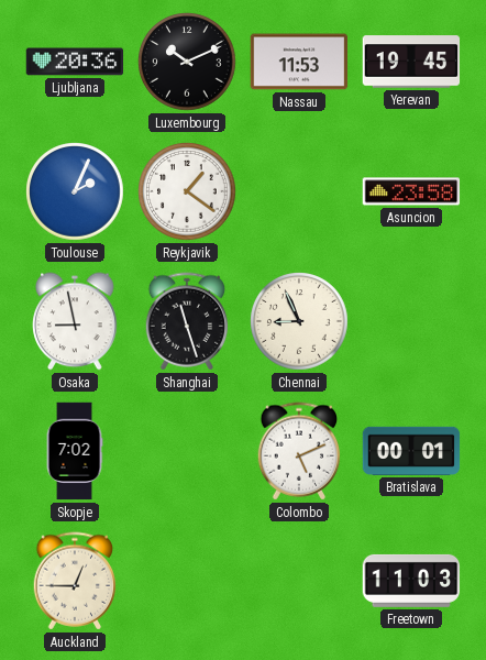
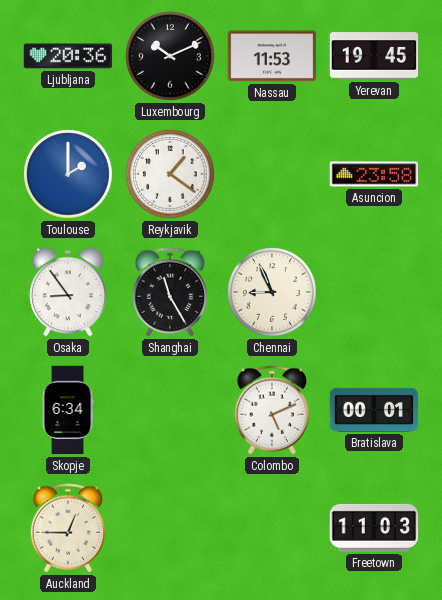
Toulouse: 2:04 -> 2:00 (68, 174)
Osaka: 8:58 -> 8:54 (68, 292)
Shanghai: 11:27 -> 11:25 (170, 292)
Skopje: 7:02 -> 6:34 (68, 410)
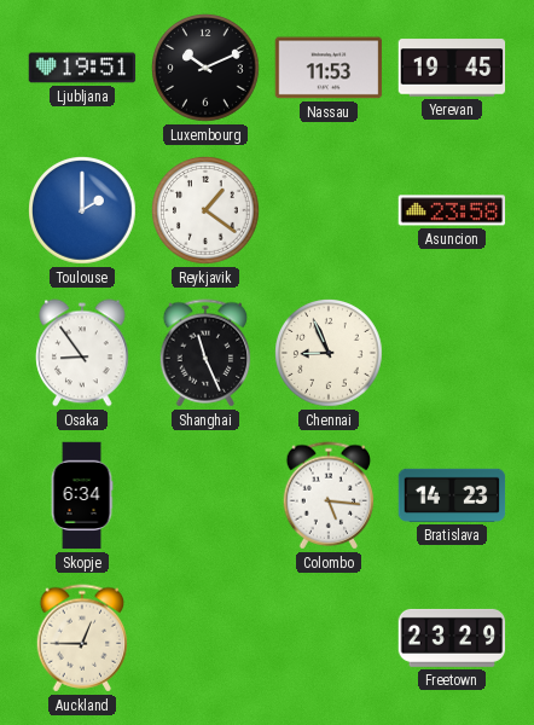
Ljubljana: 20:36 -> 19:51 (82, 68)
Shanghai: 11:25 -> 11:26 (205, 353)
Colombo: 5:11 -> 5:16 (329, 495)
Bratislava: 00:01 -> 14:23 (452, 495)
Freetown: 11:03 -> 23:29 (452, 638)
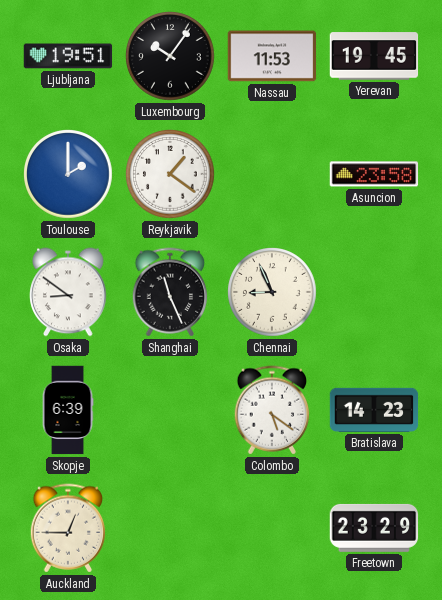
Luxembourg: 10:11 -> 10:06 (170, 56)
Osaka: 8:54 -> 8:51 (68, 292)
Skopje: 6:34 -> 6:39 (68, 410)
Colombo: 5:16 -> 5:21 (272, 410)
